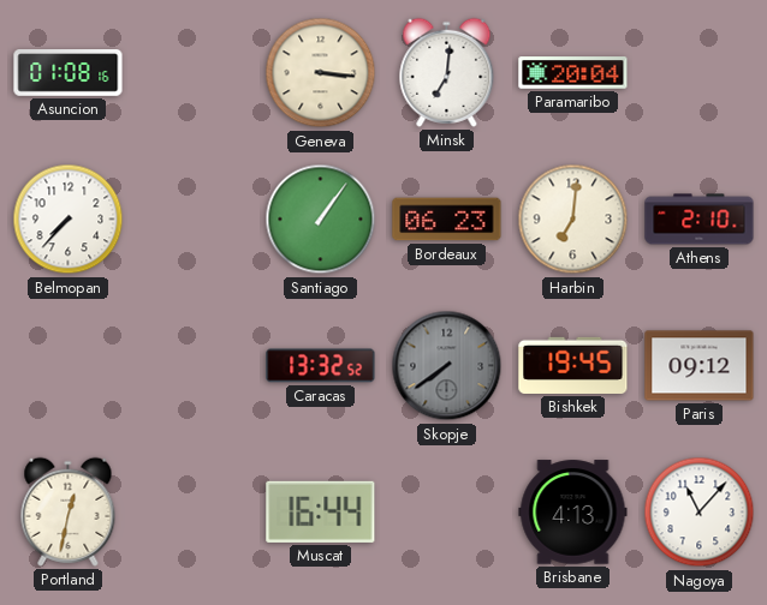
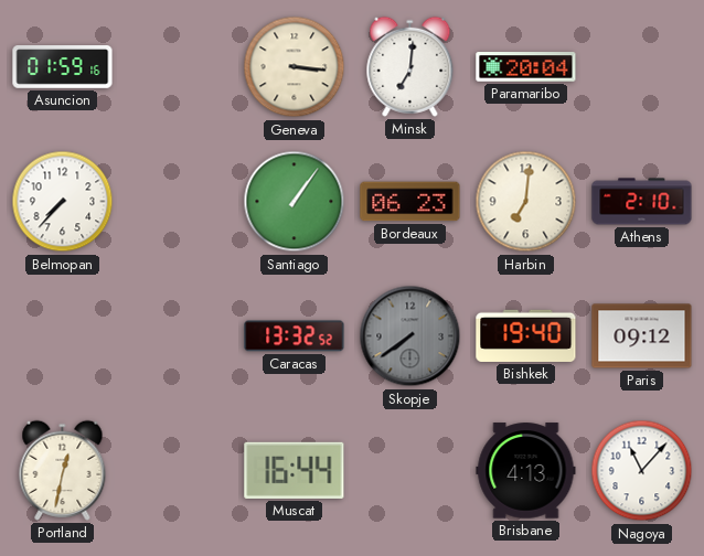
Asuncion: 01:08 -> 01:59 (63, 67)
Bishkek: 19:45 -> 19:40 (526, 335)
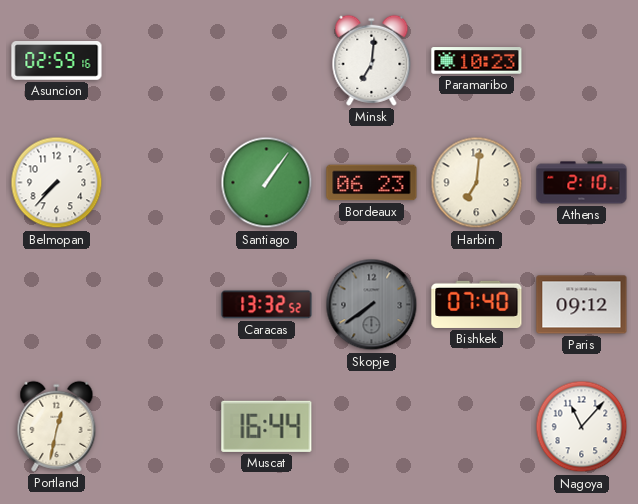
Asuncion: 01:59 -> 02:59 (57, 61)
Geneva: 3:16 -> none (295, 67)
Paramaribo: 20:04 -> 10:23 (477, 61)
Bishkek: 19:40 -> 07:40 (477, 304)
Brisbane: 4:13 -> none (526, 471)
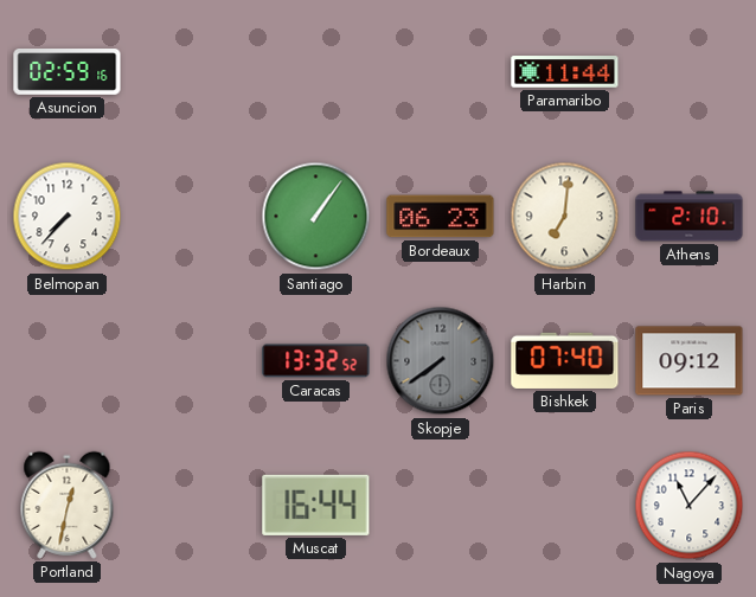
Minsk: 7:01 -> none (372, 60)
Paramaribo: 10:23 -> 11:44 (565, 72)
